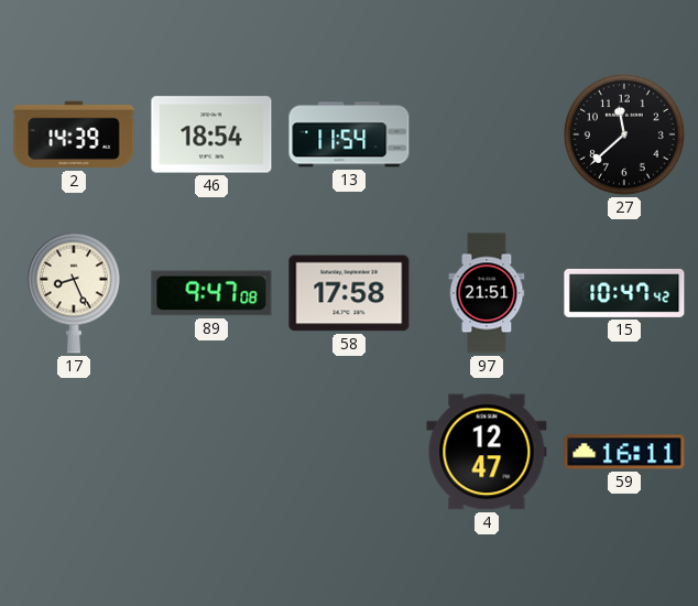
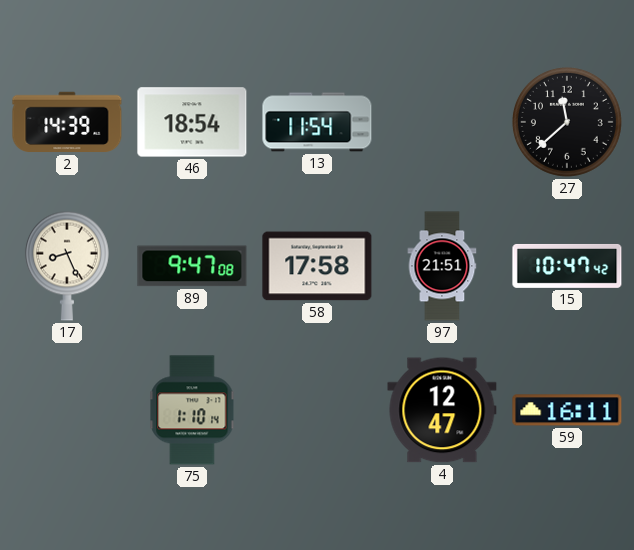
75: none -> 1:10 (192, 410)
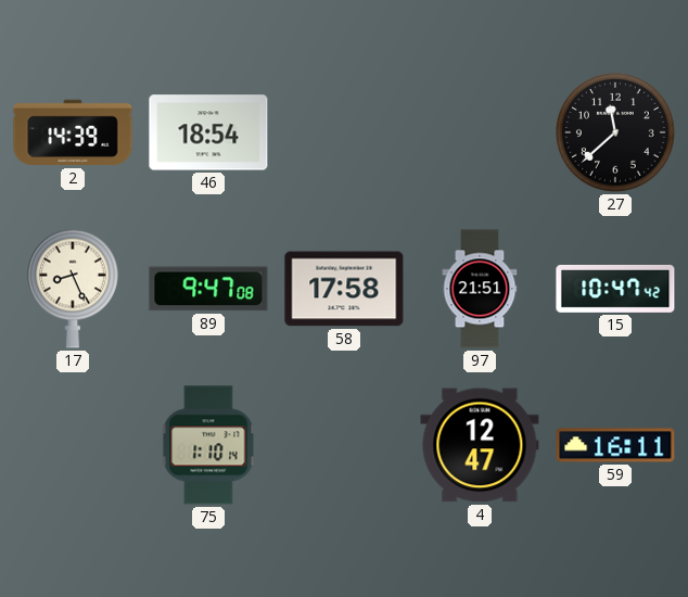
13: 11:54 -> none (317, 122)
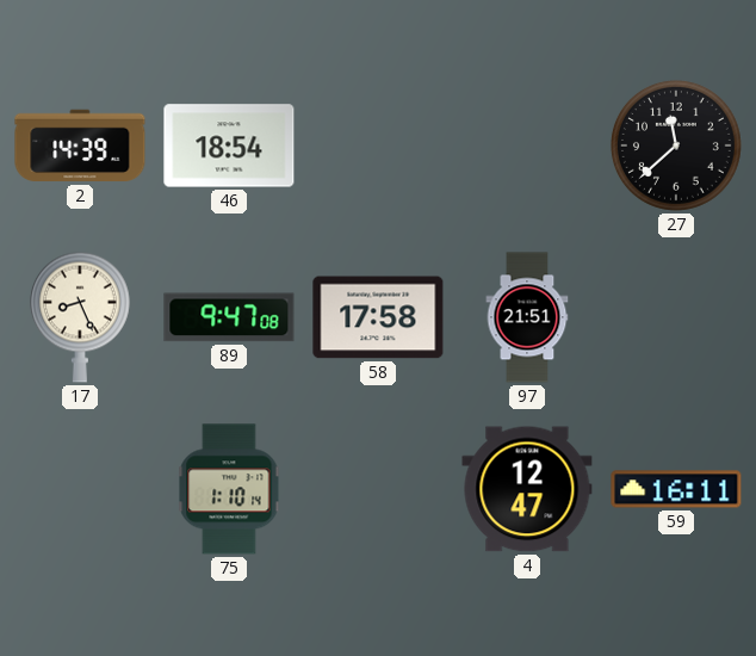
15: 10:47 -> none (615, 289)
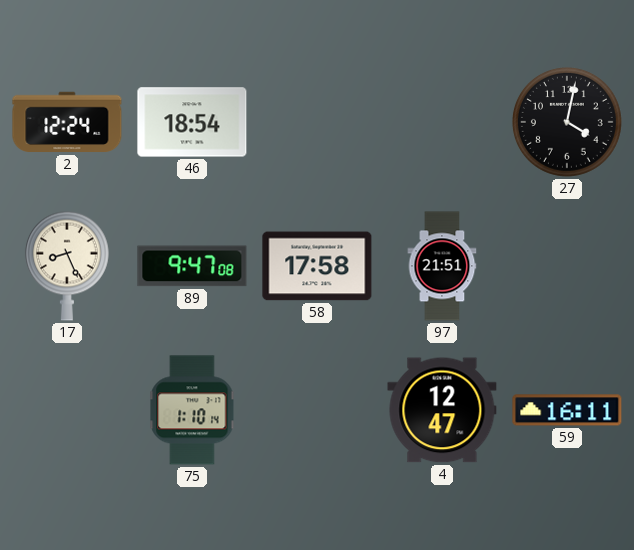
2: 14:39 -> 12:24 (67, 122)
27: 11:38 -> 4:02 (567, 122)
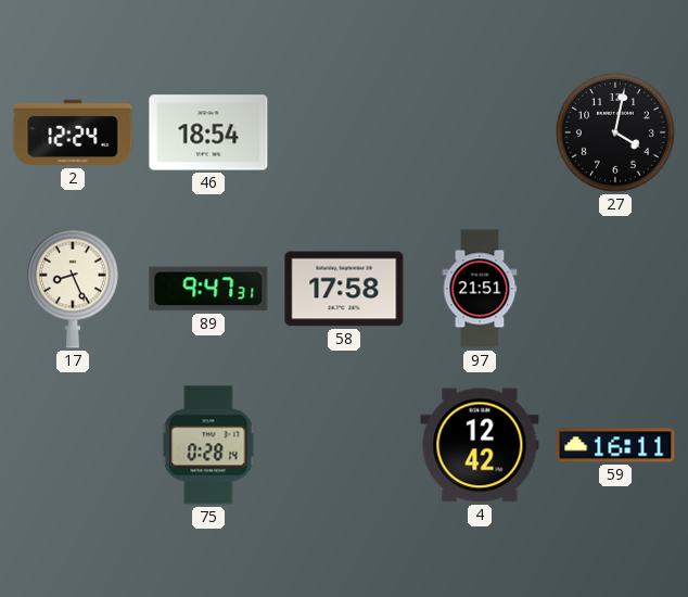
89: 9:47:08 -> 9:47:31 (208, 289)
75: 1:10 -> 0:28 (208, 445)
4: 12:47 -> 12:42 (480, 445)
